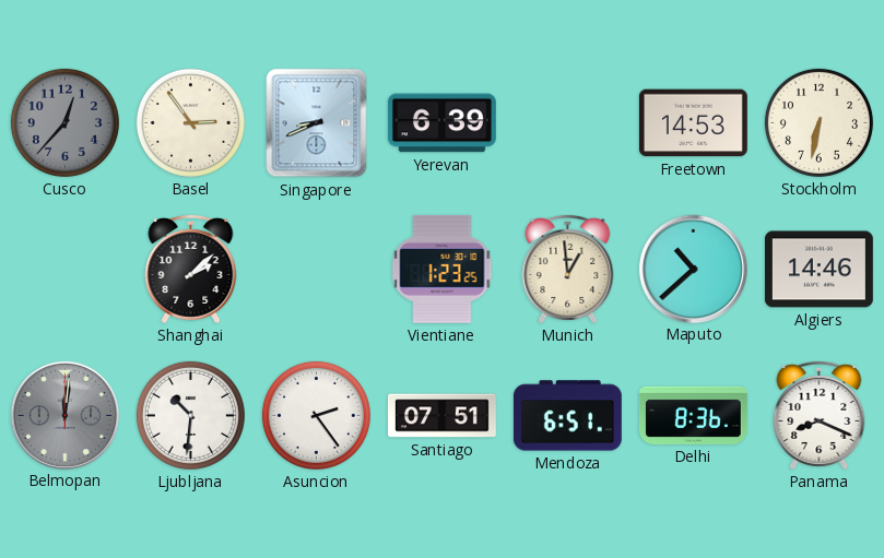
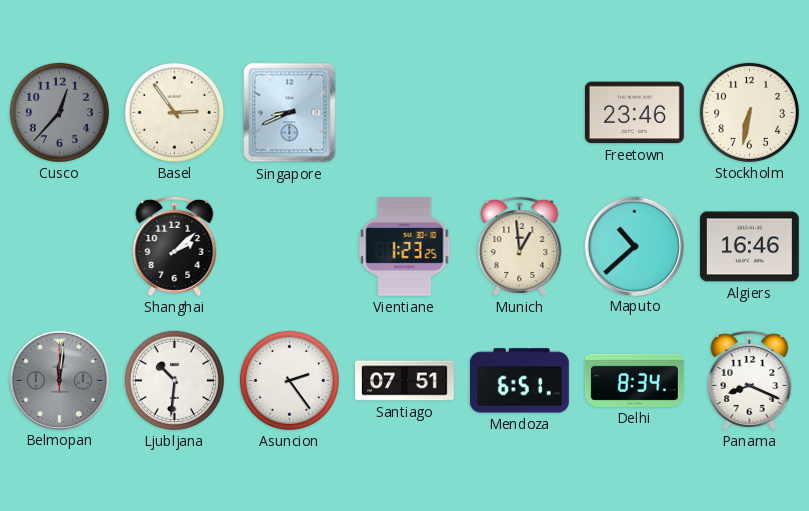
Yerevan: 6:39 -> none (441, 123)
Freetown: 14:53 -> 23:46 (634, 113)
Algiers: 14:46 -> 16:46 (749, 247)
Delhi: 8:36 -> 8:34 (634, 380)
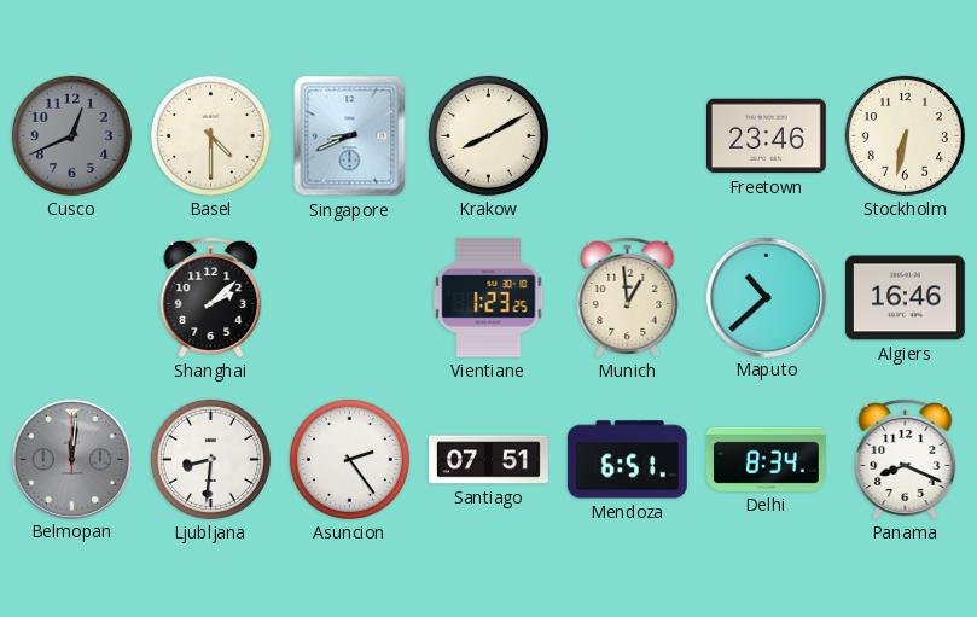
Cusco: 12:37 -> 12:41 (71, 135)
Basel: 2:54 -> 4:30 (210, 135)
Krakow: none -> 8:10 (488, 135)
Ljubljana: 10:31 -> 8:31 (210, 459)
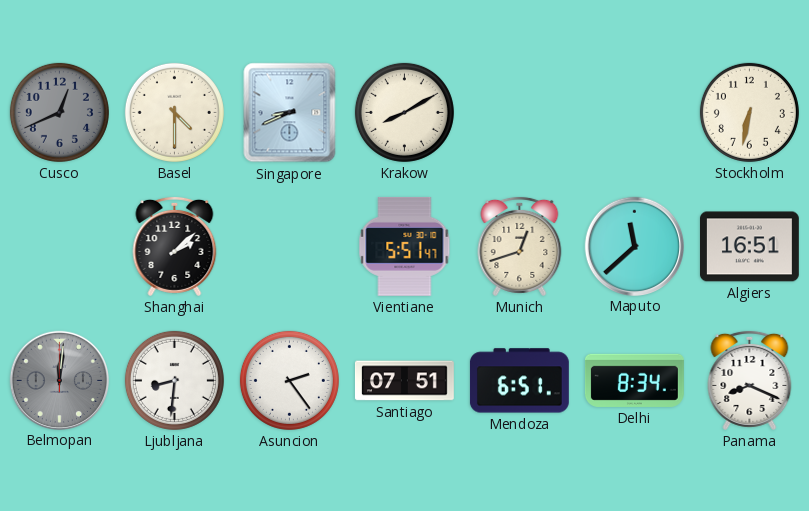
Freetown: 23:46 -> none (766, 136)
Vientiane: 1:23 -> 5:51 (405, 246)
Munich: 12:59 -> 12:42 (520, 246)
Maputo: 10:38 -> 11:38 (634, 246)
Algiers: 16:46 -> 16:51 (749, 247)
